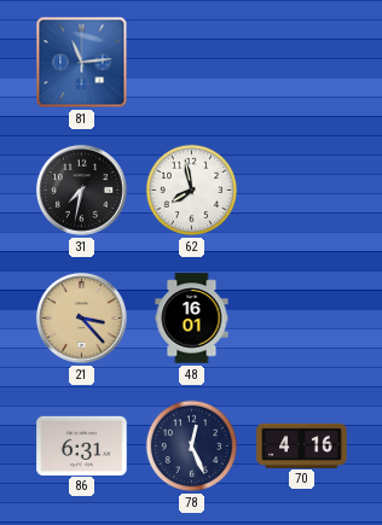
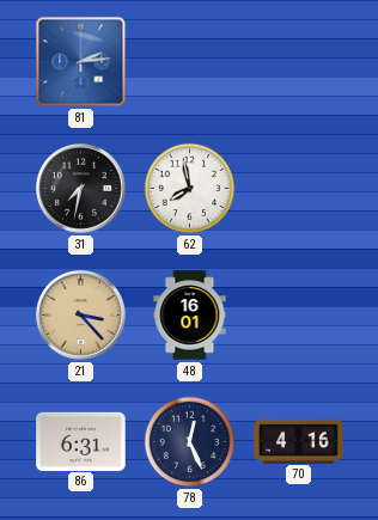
81: 11:14 -> 2:14 (81, 62)
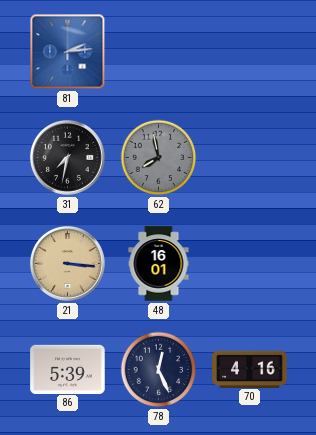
62 dial: white -> grey (159, 158)
21: 3:23 -> 3:16 (67, 263)
86: 6:31 -> 5:39 (68, 369)
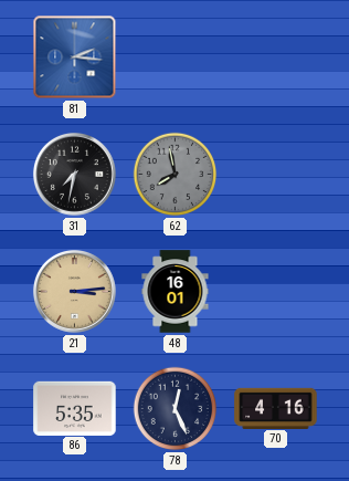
81: 2:14 -> 2:16 (75, 57)
21: 3:16 -> 3:14 (74, 291)
86: 5:39 -> 5:35 (75, 408)
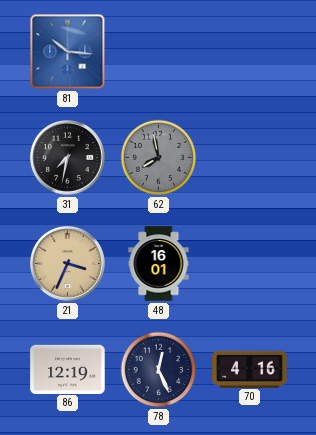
81: 2:16 -> 10:16 (68, 52)
21: 3:14 -> 3:34 (67, 263)
86: 5:35 -> 12:19 (68, 369)
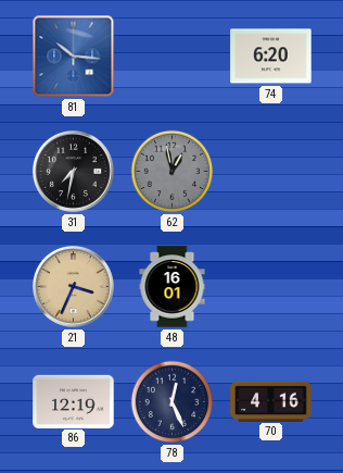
74: none -> 6:20 (271, 57)
62: 7:58 -> 12:58 (173, 172)
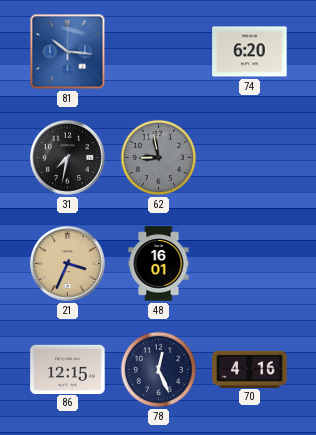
62: 12:58 -> 8:58 (159, 158)
86: 12:19 -> 12:15 (68, 369)
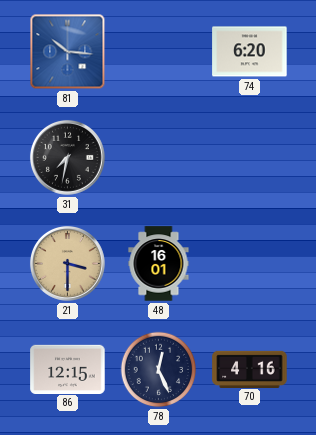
62: 8:58 -> none (159, 158)
21: 3:34 -> 3:30 (67, 263)
